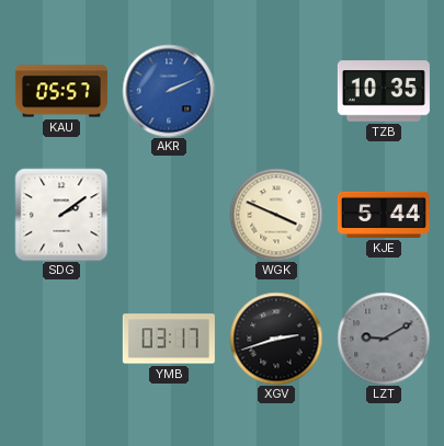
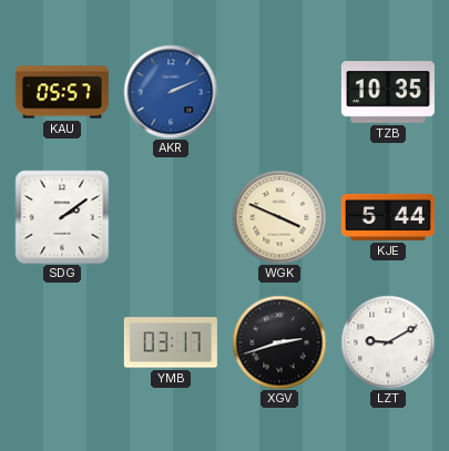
LZT dial: grey -> white (388, 342)
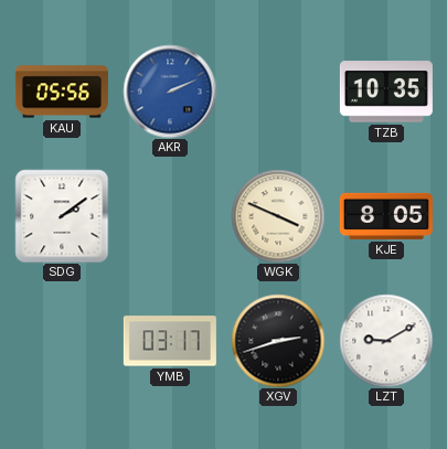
KAU: 05:57 -> 05:56 (62, 92)
KJE: 5:44 -> 8:05 (386, 216)
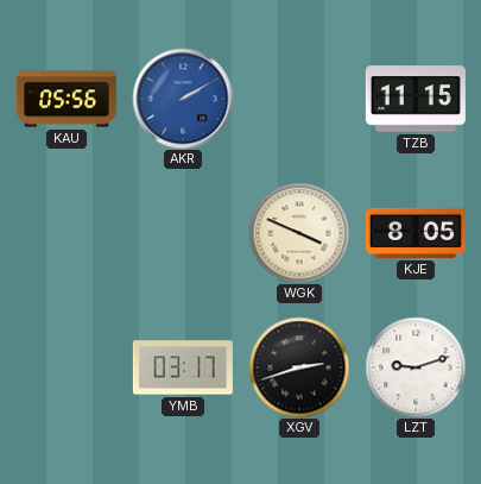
AKR: 2:11 -> 2:10 (183, 99)
TZB: 10:35 -> 11:15 (416, 99)
SDG: 2:09 -> none (62, 216)
LZT: 9:10 -> 9:12 (416, 367)
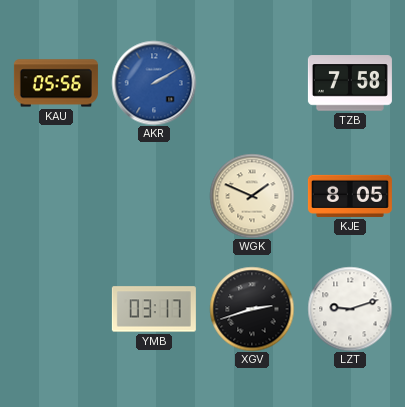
TZB: 11:15 -> 7:58 (350, 83)
WGK: 3:49 -> 1:49 (252, 196)
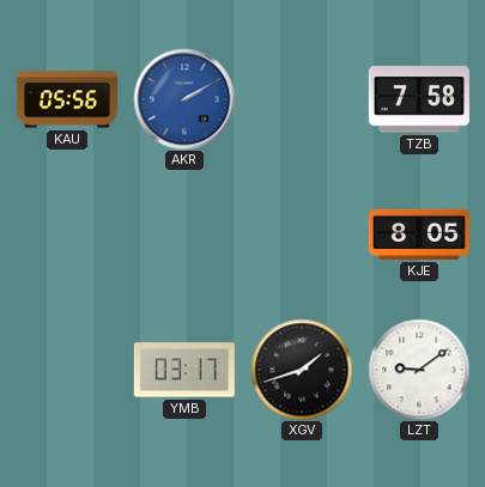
WGK: 1:49 -> none (252, 196)
XGV: 2:42 -> 1:42 (302, 370)
LZT: 9:12 -> 9:09 (419, 370)
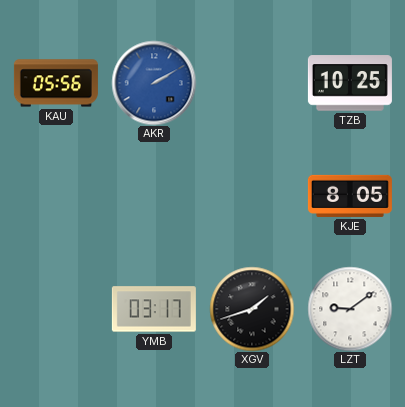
TZB: 7:58 -> 10:25 (350, 83)
